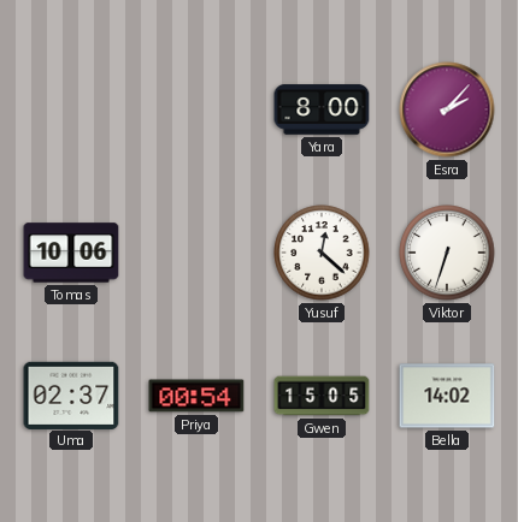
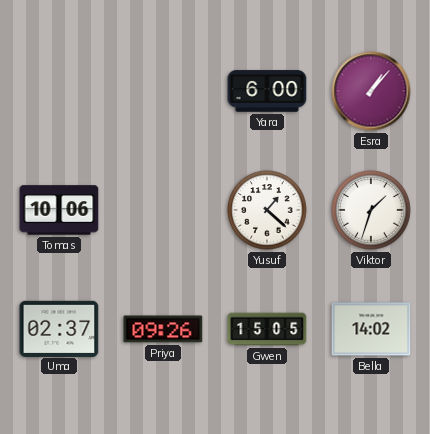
Yara: 8:00 -> 6:00 (267, 91)
Esra: 2:07 -> 1:07 (371, 91)
Yusuf: 12:22 -> 1:22 (267, 210)
Viktor: 6:33 -> 1:33 (371, 210)
Priya: 00:54 -> 09:26 (163, 329)
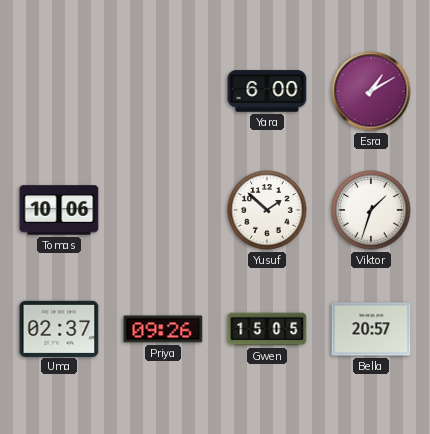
Esra: 1:07 -> 1:10 (371, 91)
Yusuf: 1:22 -> 1:52 (267, 210)
Bella: 14:02 -> 20:57 (371, 329)
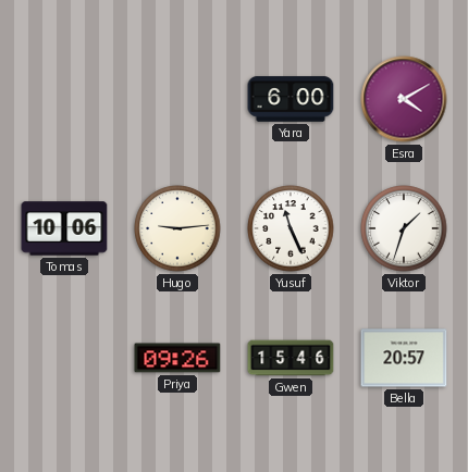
Esra: 1:10 -> 4:10 (404, 99)
Hugo: none -> 9:14 (177, 228)
Yusuf: 1:52 -> 11:26 (291, 228)
Uma: 02:37 -> none (59, 328)
Gwen: 15:05 -> 15:46 (291, 358)
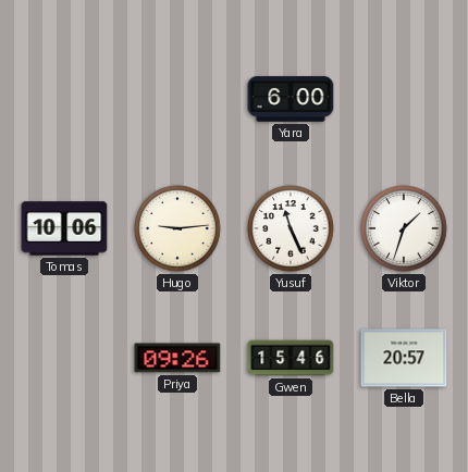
Esra: 4:10 -> none (404, 99)
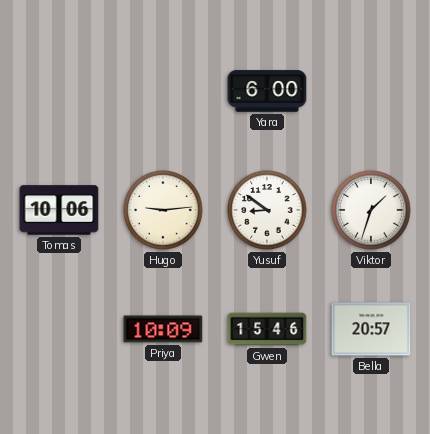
Yusuf: 11:26 -> 8:51 (267, 210)
Priya: 09:26 -> 10:09 (163, 329)
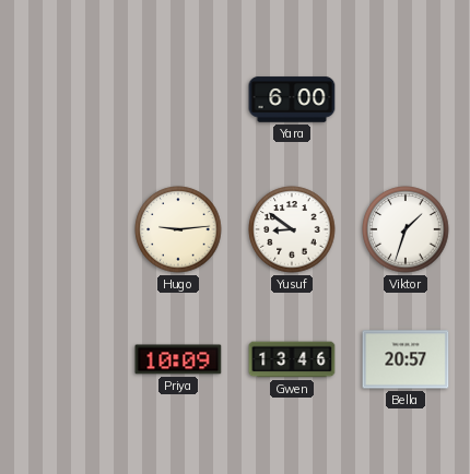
Tomas: 10:06 -> none (59, 210)
Gwen: 15:46 -> 13:46 (292, 359)
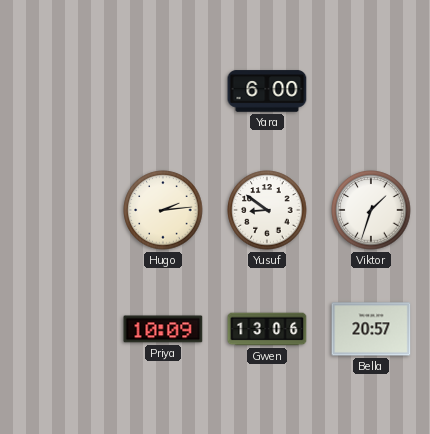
Hugo: 9:14 -> 2:14 (163, 210)
Gwen: 13:46 -> 13:06 (267, 329)
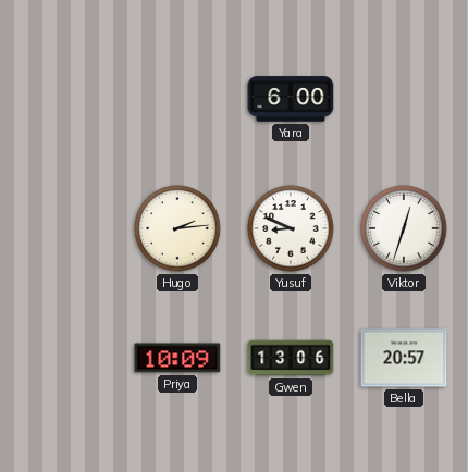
Yusuf: 8:51 -> 8:49 (291, 228)
Viktor: 1:33 -> 12:33 (404, 228)
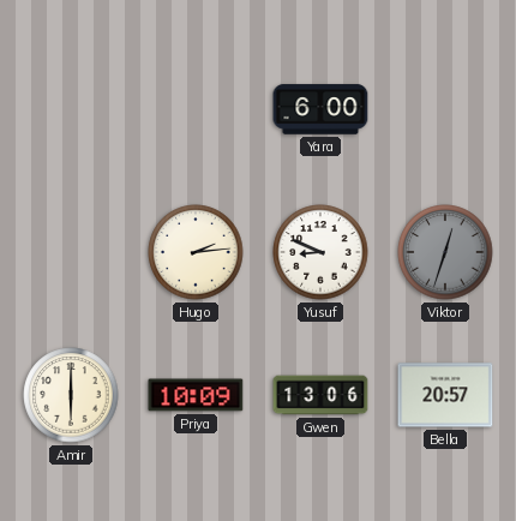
Viktor dial: white -> grey (445, 252)
Amir: none -> 6:00 (71, 395)
